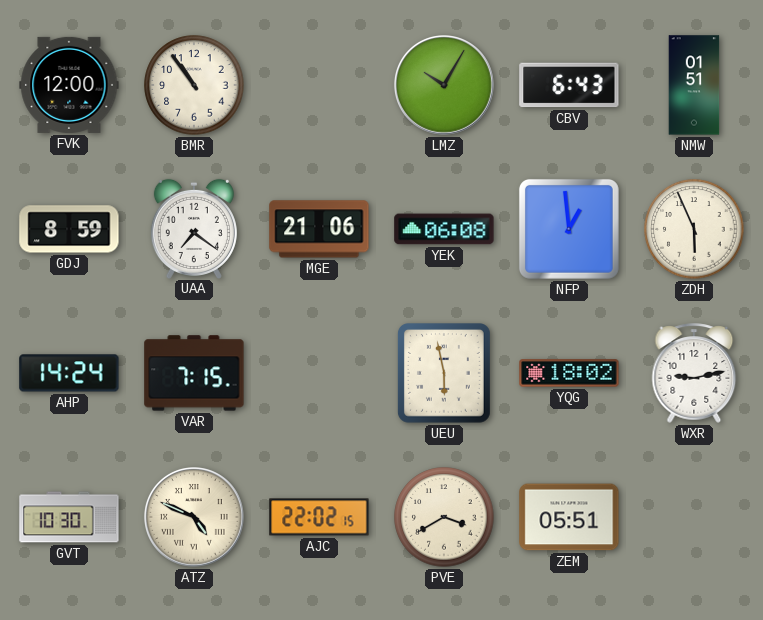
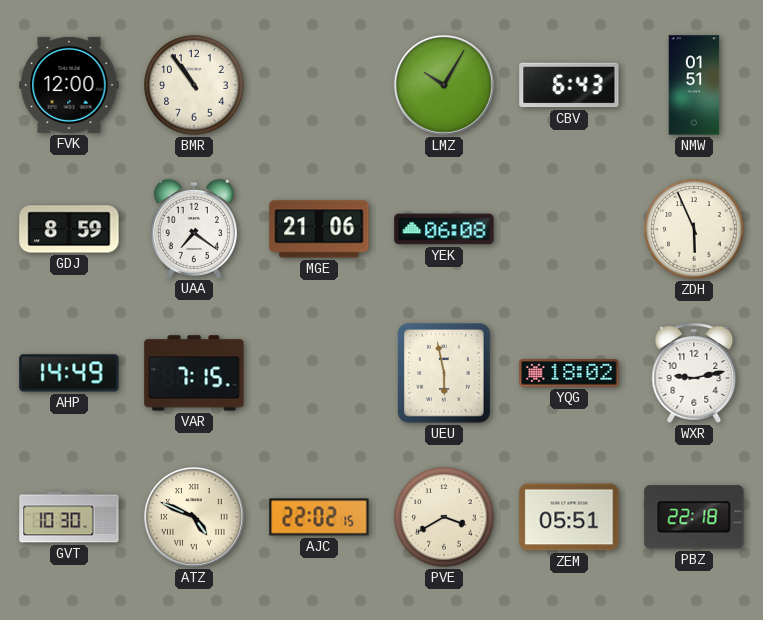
NFP: 12:59 -> none (569, 229)
AHP: 14:24 -> 14:49 (69, 373)
PBZ: none -> 22:18 (694, 517)
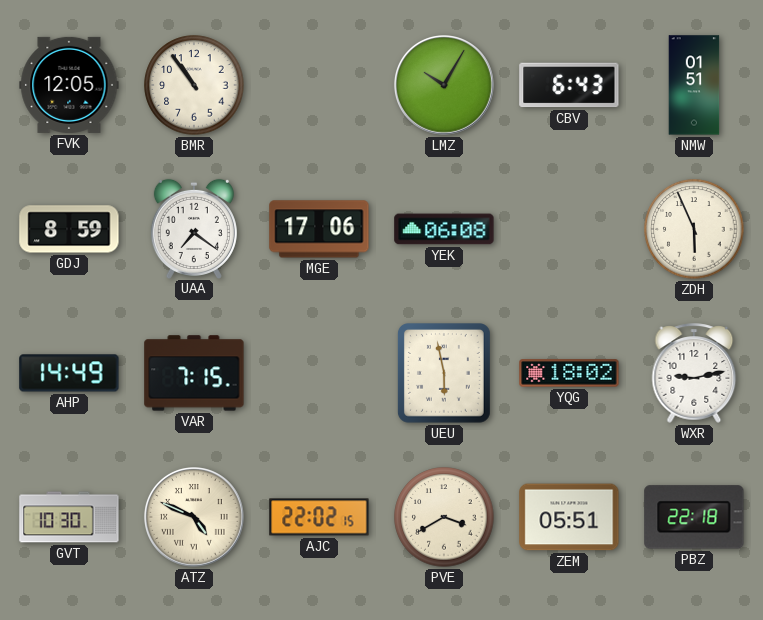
FVK: 12:00 -> 12:05 (69, 85)
MGE: 21:06 -> 17:06 (319, 229)
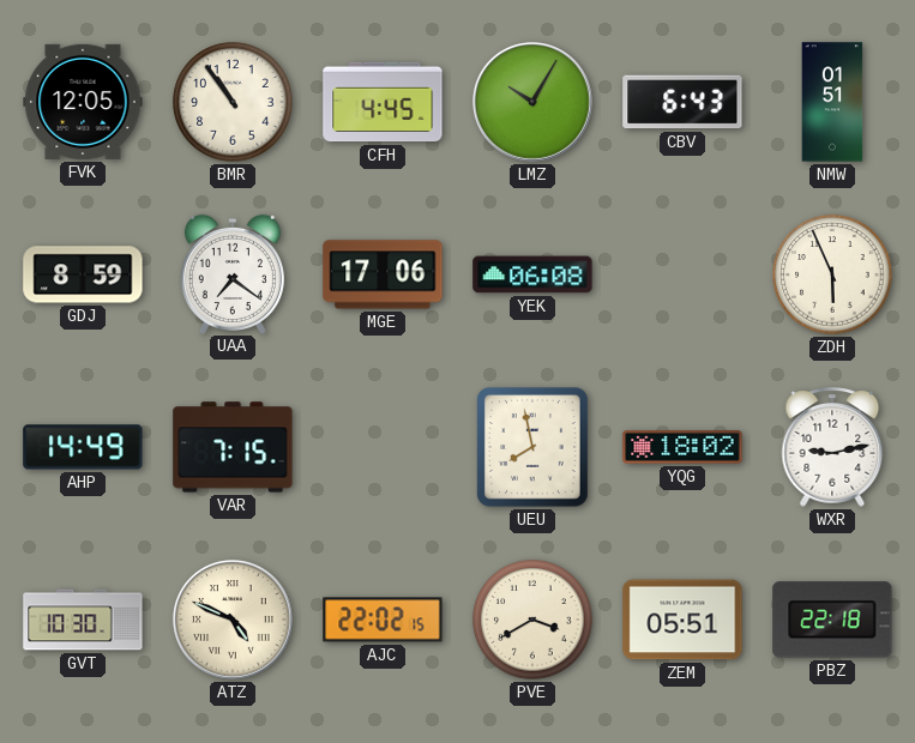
CFH: none -> 4:45 (383, 102)
UEU: 5:58 -> 7:58 (532, 448)
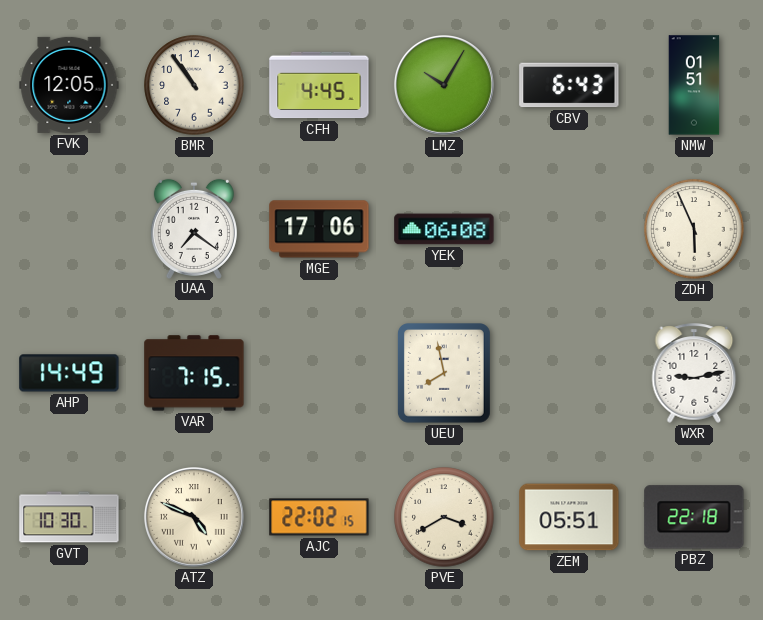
GDJ: 8:59 -> none (83, 274)
YQG: 18:02 -> none (682, 447)
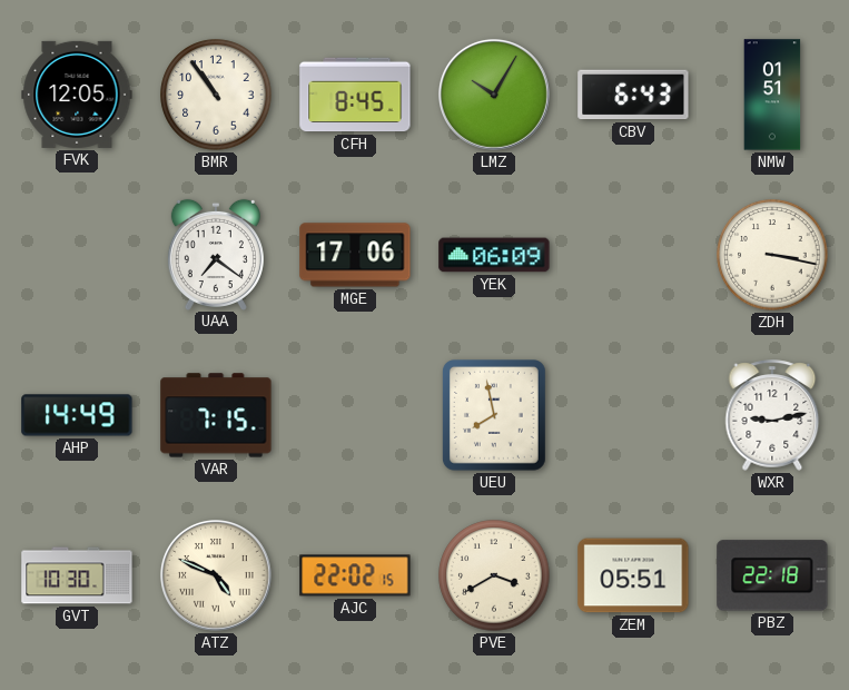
CFH: 4:45 -> 8:45 (355, 95)
YEK: 06:08 -> 06:09 (494, 255)
ZDH: 5:56 -> 3:17 (772, 255)
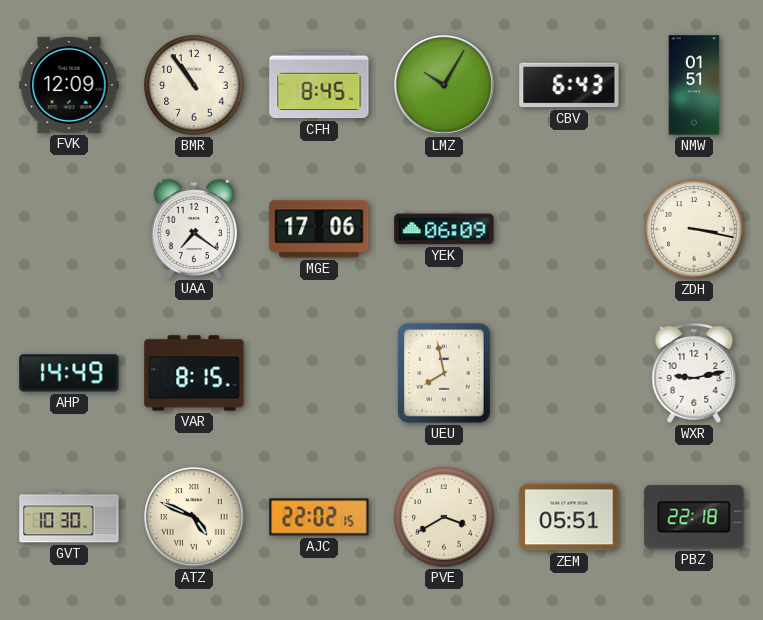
FVK: 12:05 -> 12:09 (69, 85)
VAR: 7:15 -> 8:15 (194, 373)
